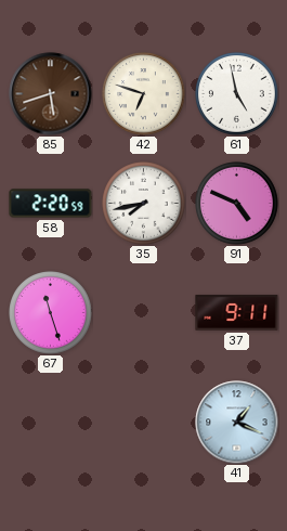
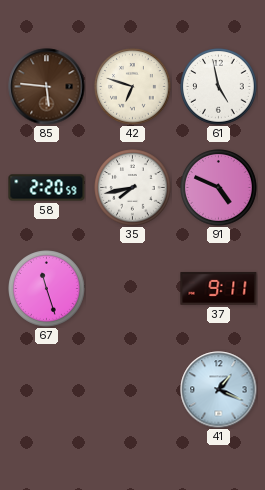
85: 5:42 -> 5:46 (47, 87)
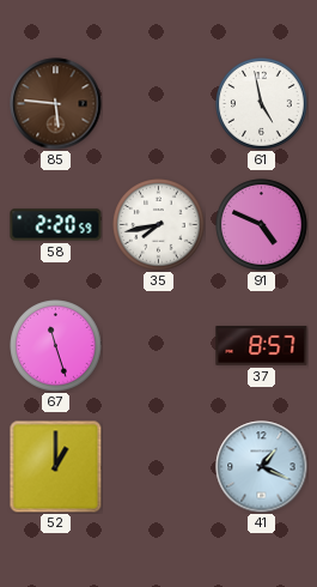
42: 6:48 -> none (133, 87)
37: 9:11 -> 8:57 (262, 346)
52: none -> 1:00 (55, 466)
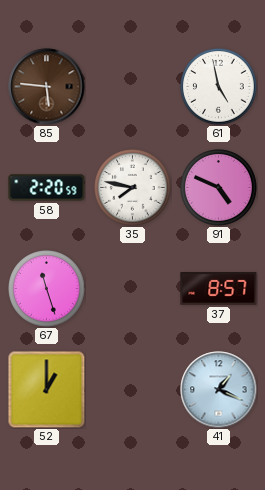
35: 7:43 -> 7:47 (133, 188)
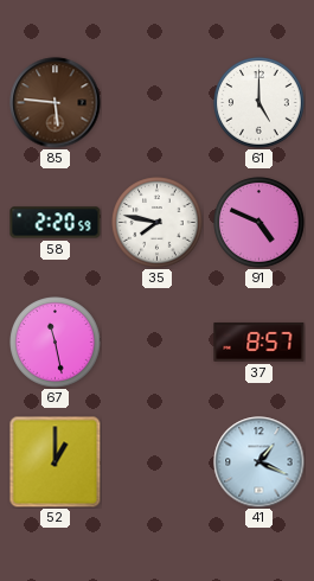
61: 4:58 -> 5:00 (259, 103)
67: 11:27 -> 11:28 (56, 343)
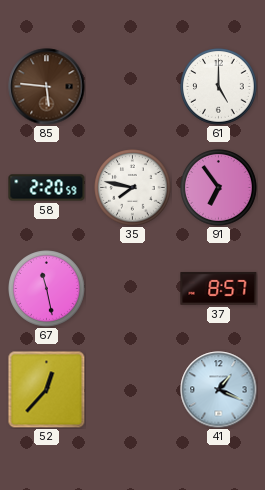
91: 4:49 -> 6:54 (219, 188)
52: 1:00 -> 12:37 (46, 389)
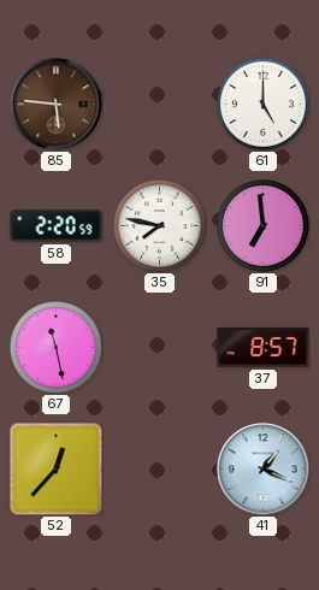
91: 6:54 -> 6:59 (264, 226)
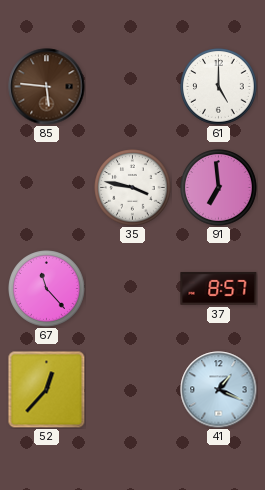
58: 2:20 -> none (57, 226)
35: 7:47 -> 3:47 (133, 188)
67: 11:28 -> 11:23 (47, 289)
